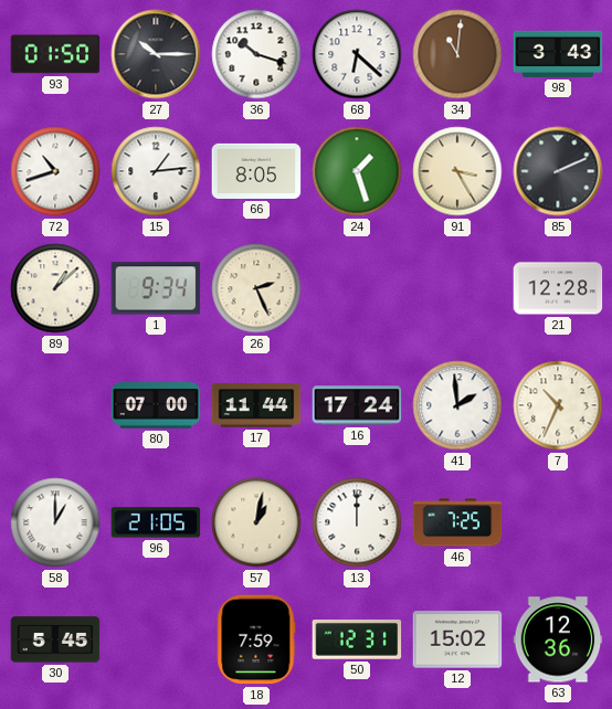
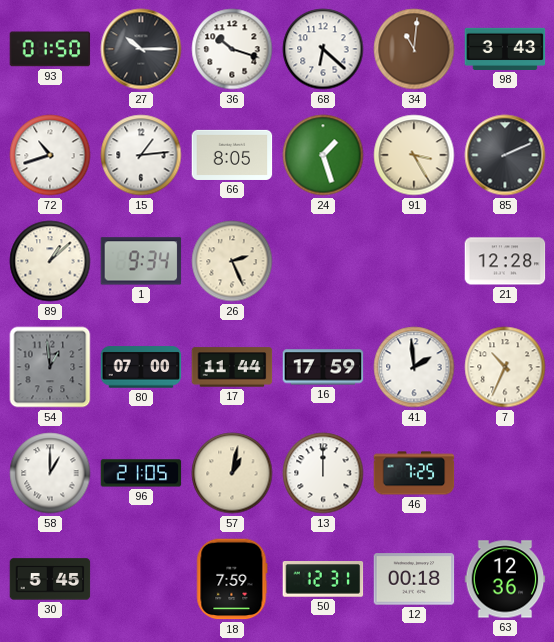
54: none -> 12:59 (50, 367)
16: 17:24 -> 17:59 (323, 367)
12: 15:02 -> 00:18 (414, 579)
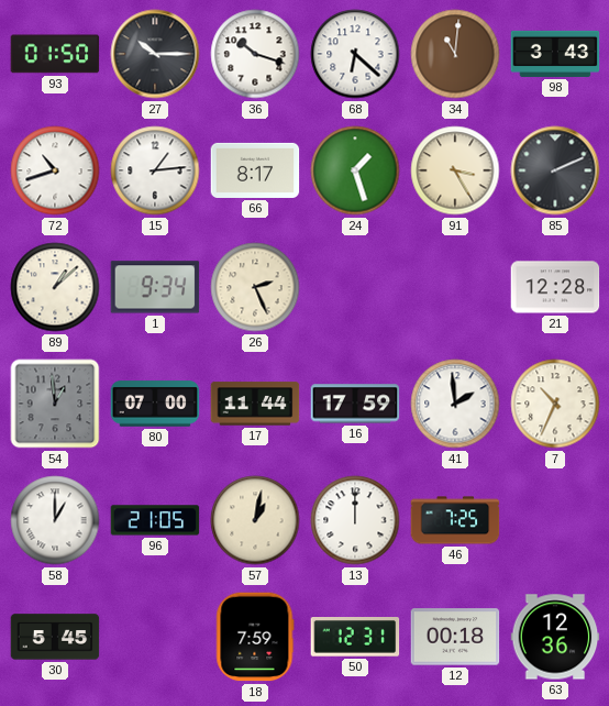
66: 8:05 -> 8:17 (255, 170)
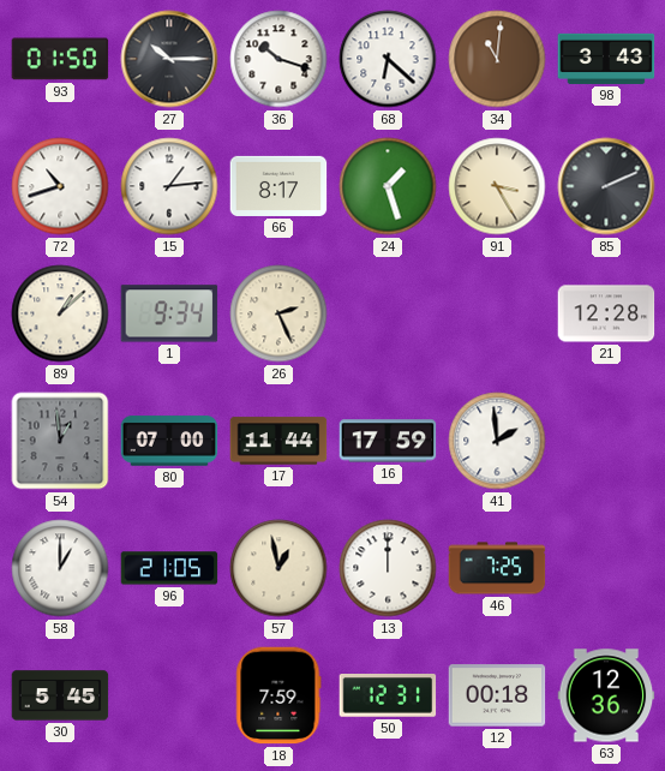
7: 10:34 -> none (555, 404)
57: 1:02 -> 12:58 (278, 568)
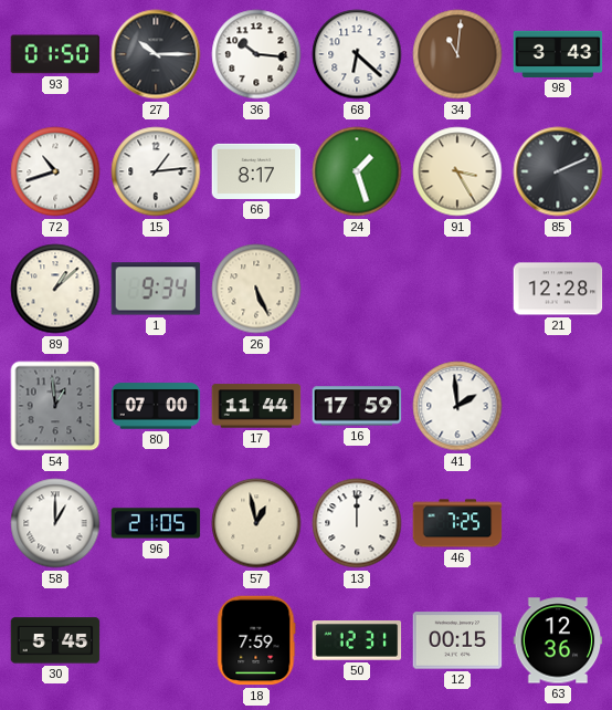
36: 10:18 -> 10:16 (256, 54)
26: 2:26 -> 5:26 (256, 289)
12: 00:18 -> 00:15 (457, 640)
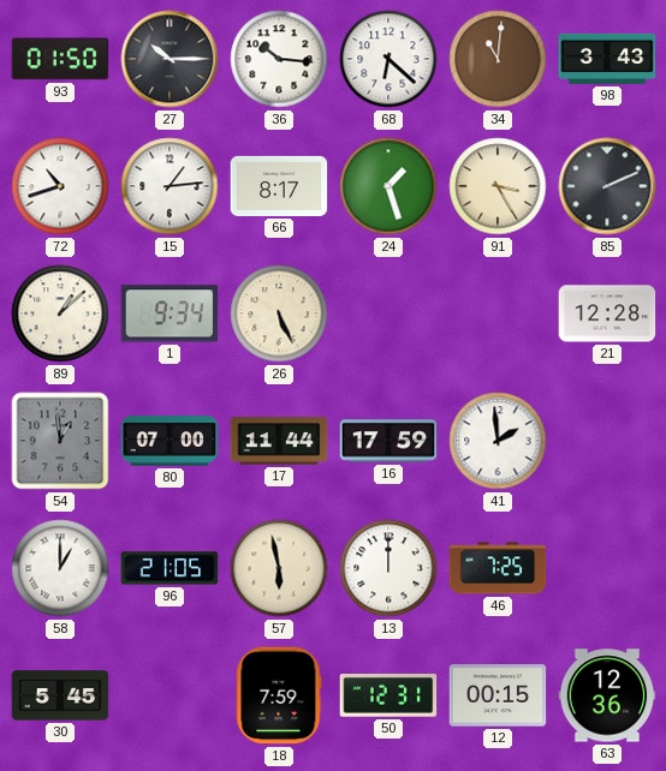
57: 12:58 -> 5:58 (279, 568)
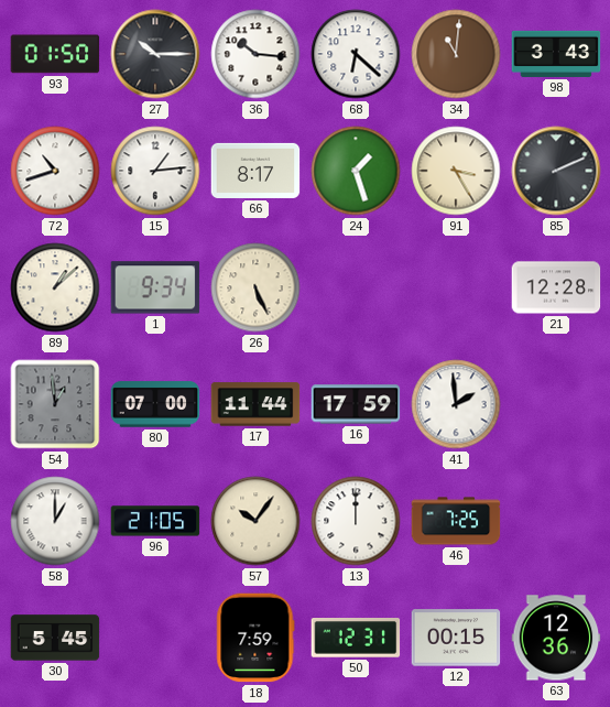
57: 5:58 -> 10:06 (255, 521)
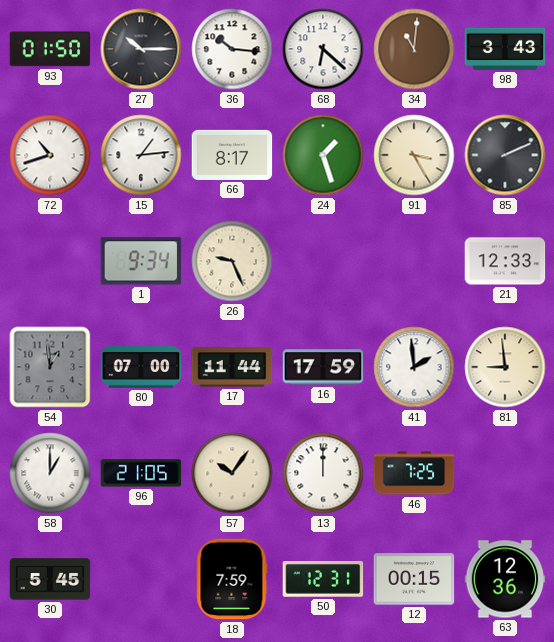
89: 1:08 -> none (55, 287)
26: 5:26 -> 9:26 (232, 261)
21: 12:28 -> 12:33 (505, 261)
81: none -> 8:59 (505, 367)
